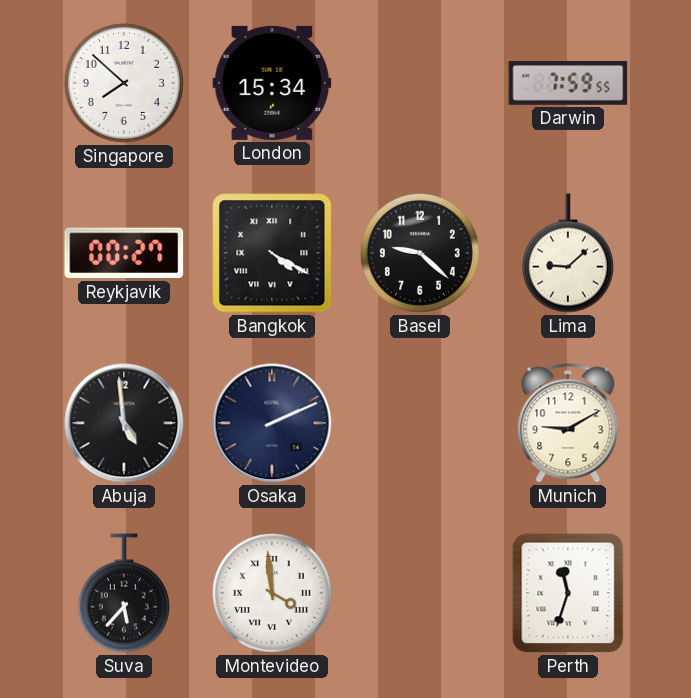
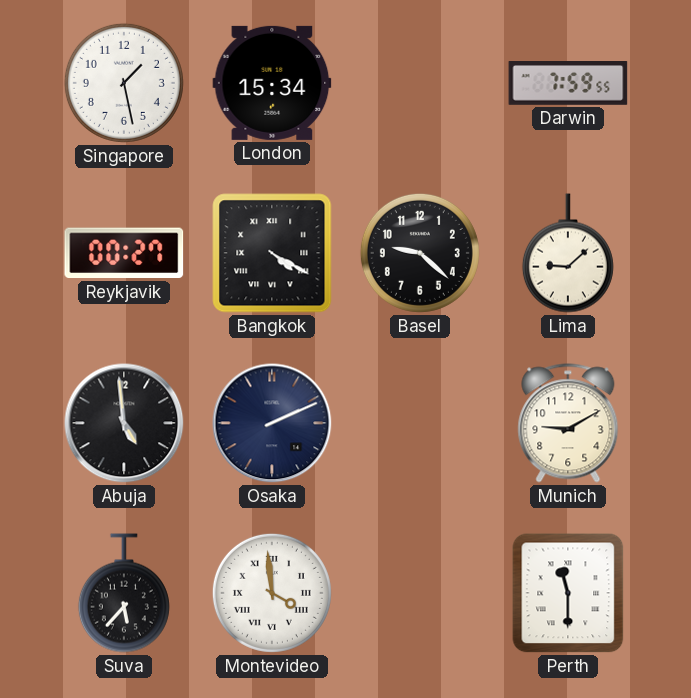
Singapore: 7:52 -> 1:28 (124, 83)
Perth: 11:33 -> 11:30 (568, 593)
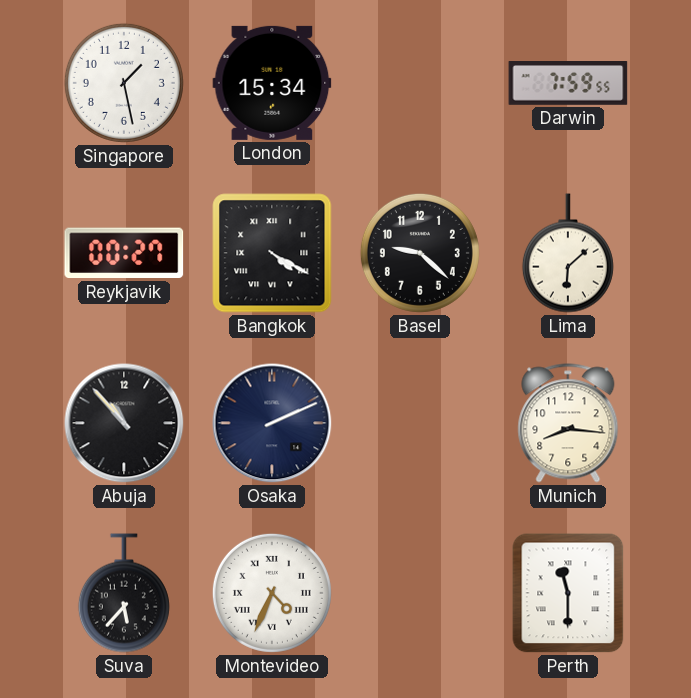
Lima: 9:08 -> 6:08 (568, 253)
Abuja: 4:59 -> 10:53 (124, 423)
Munich: 9:10 -> 8:16 (568, 423)
Montevideo: 3:59 -> 4:34 (272, 593)
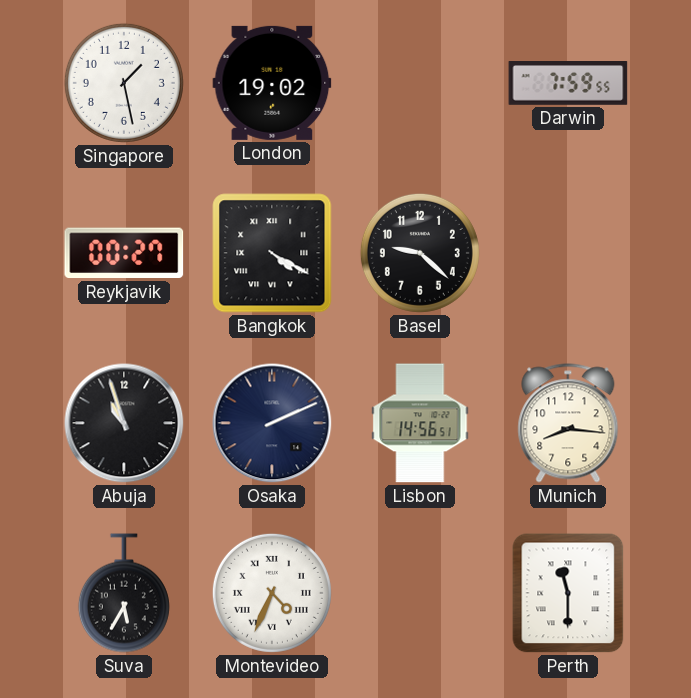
London: 15:34 -> 19:02 (272, 83)
Lima: 6:08 -> none (568, 253)
Abuja: 10:53 -> 10:57 (124, 423)
Lisbon: none -> 14:56 (420, 423)
Suva: 5:37 -> 5:35 (124, 593)
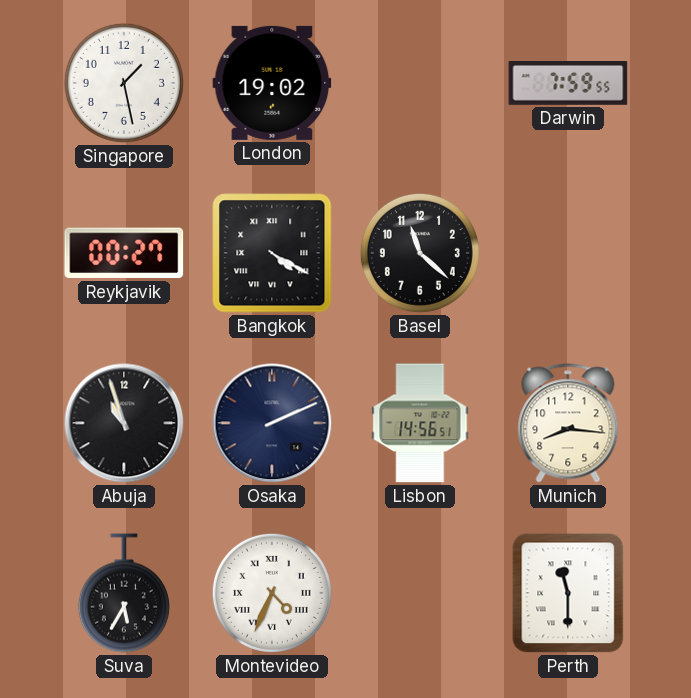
Basel: 9:22 -> 11:22 (420, 253)
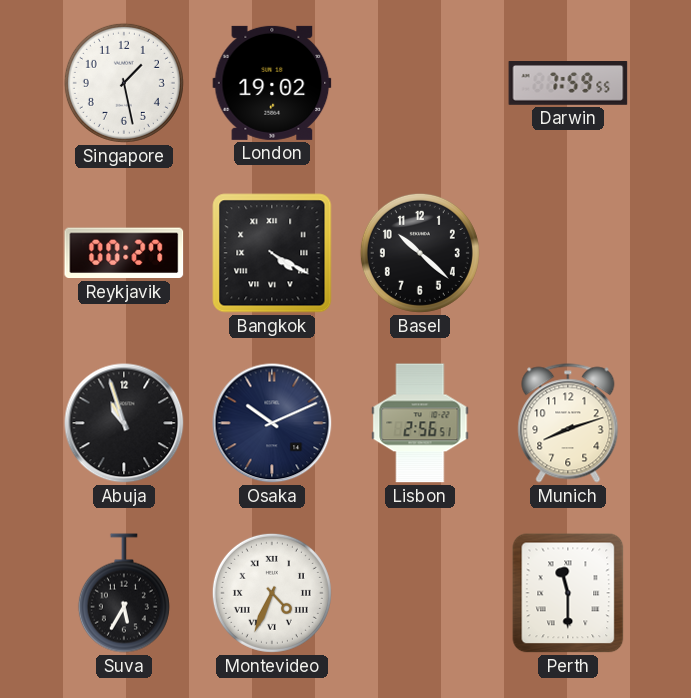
Basel: 11:22 -> 10:22 (420, 253)
Osaka: 2:11 -> 10:11 (272, 423)
Lisbon: 14:56 -> 2:56 (420, 423)
Munich: 8:16 -> 8:12 (568, 423)
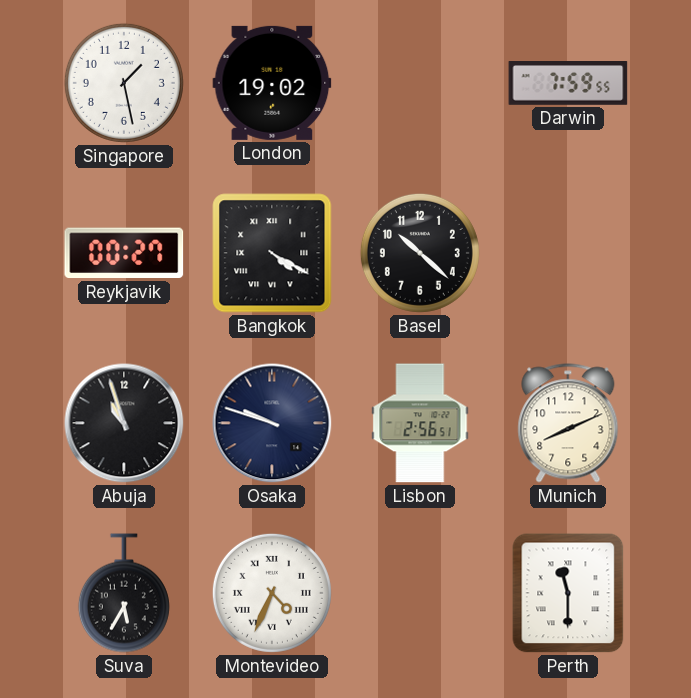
Osaka: 10:11 -> 9:48 (272, 423)
Munich: 8:12 -> 8:11 (568, 423)
